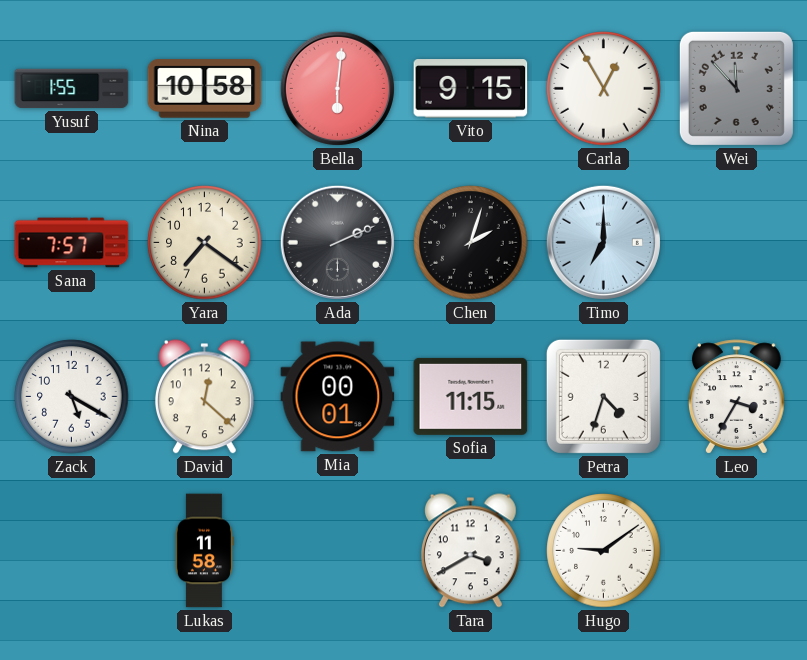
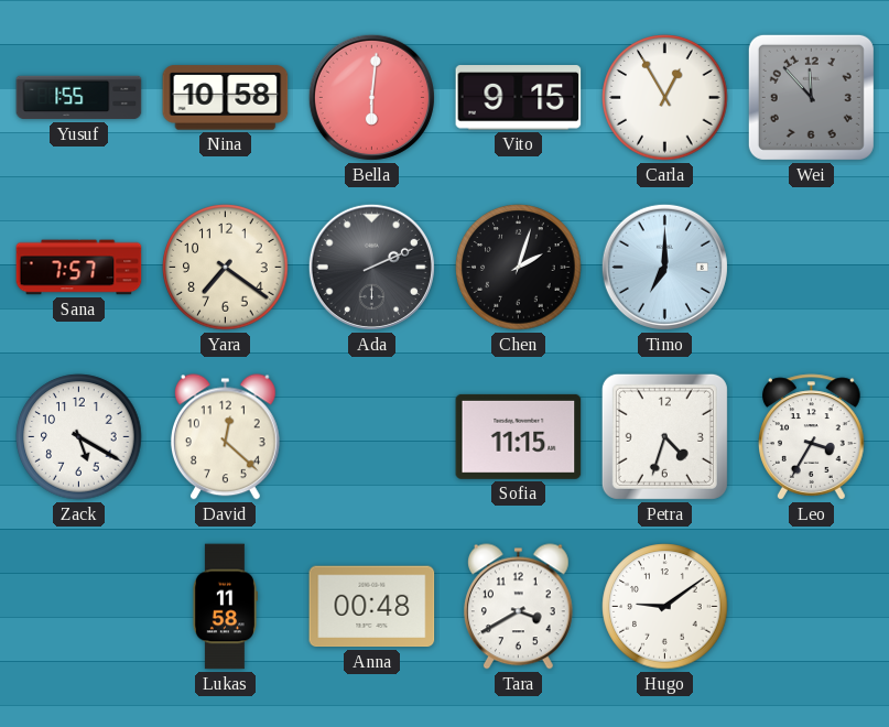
Mia: 00:01 -> none (338, 397)
Anna: none -> 00:48 (372, 607)
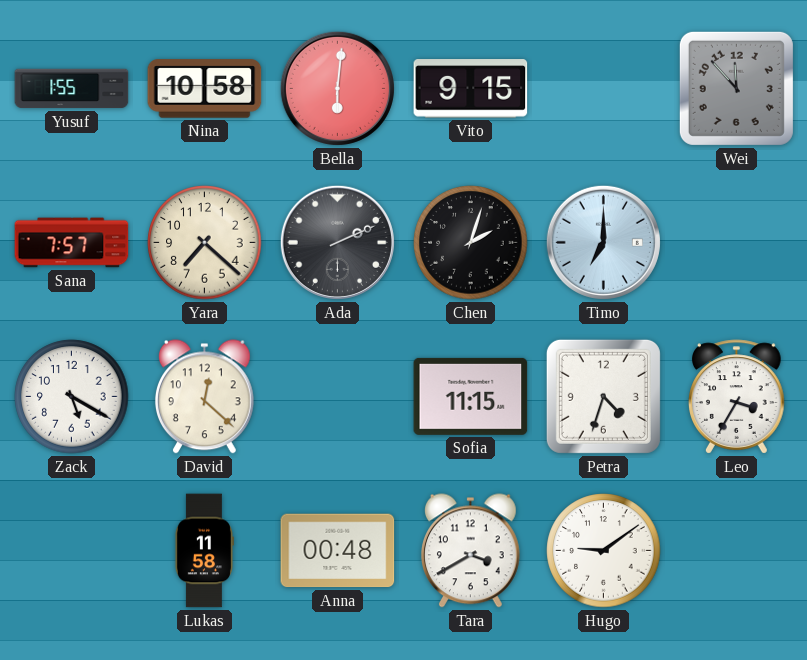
Carla: 12:55 -> none (665, 98)
Yara: 7:21 -> 7:22 (205, 243)
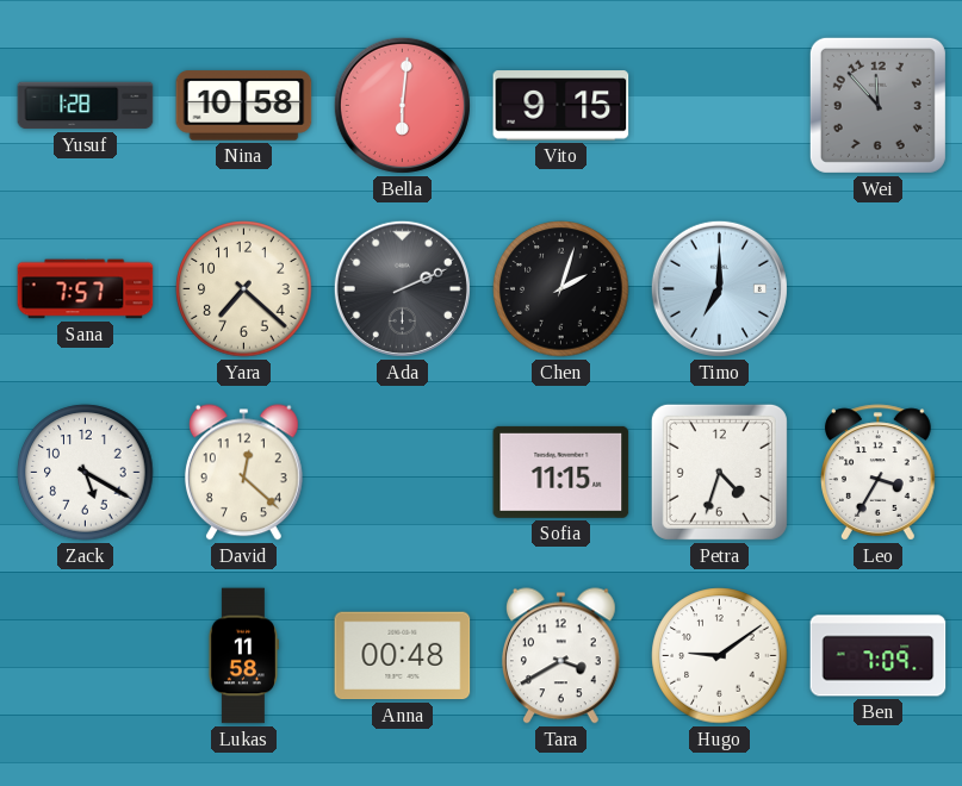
Yusuf: 1:55 -> 1:28 (86, 106)
Ben: none -> 7:09 (879, 656)
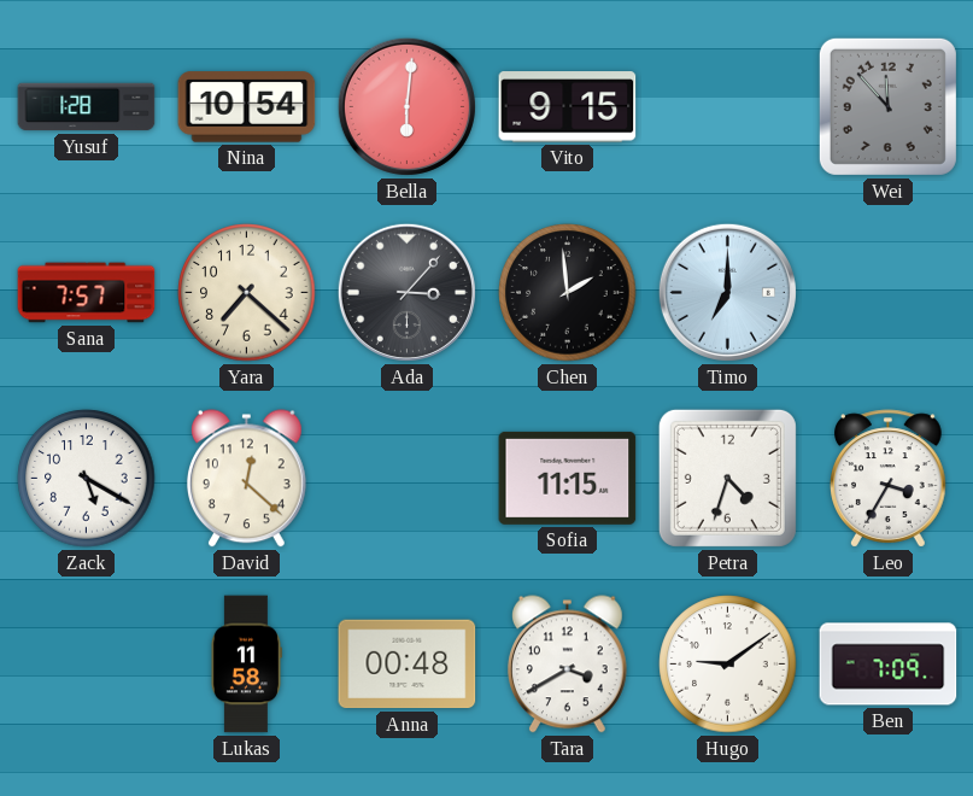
Nina: 10:58 -> 10:54 (247, 107)
Ada: 2:11 -> 3:07 (406, 292)
Chen: 2:03 -> 1:59 (568, 293)
